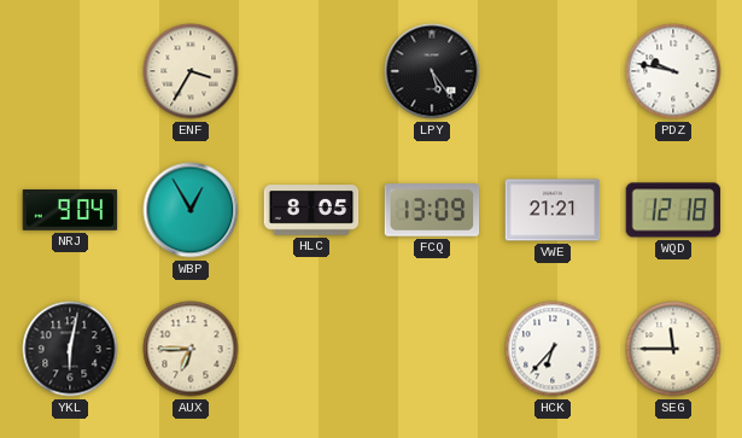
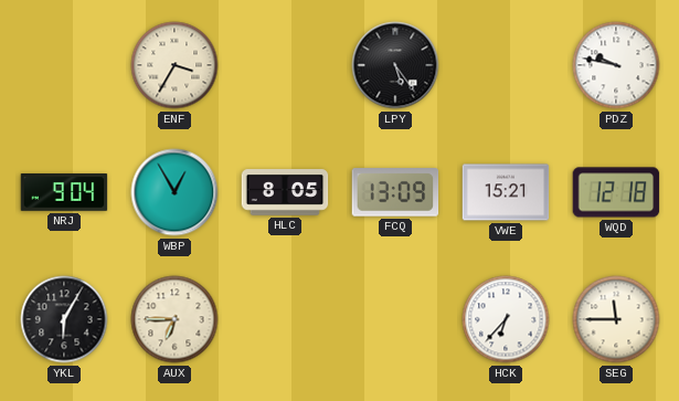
VWE: 21:21 -> 15:21 (506, 192)
YKL: 6:02 -> 6:05 (64, 319)
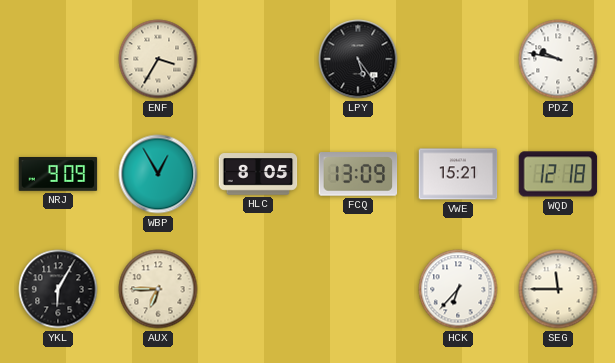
NRJ: 9:04 -> 9:09 (58, 175)
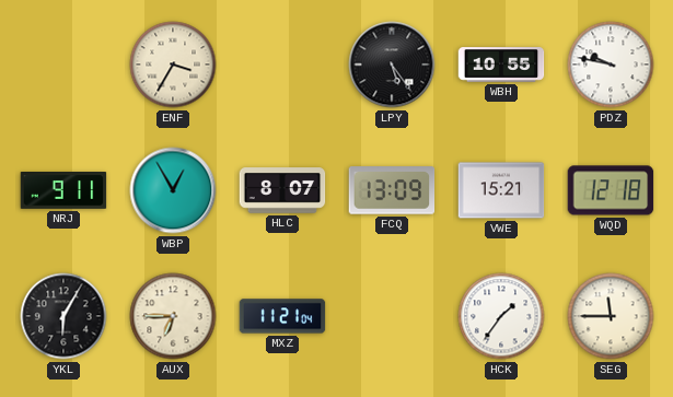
WBH: none -> 10:55 (501, 65)
NRJ: 9:09 -> 9:11 (63, 191)
HLC: 8:05 -> 8:07 (282, 190)
MXZ: none -> 11:21 (282, 316)
HCK: 6:37 -> 1:36 (501, 316)
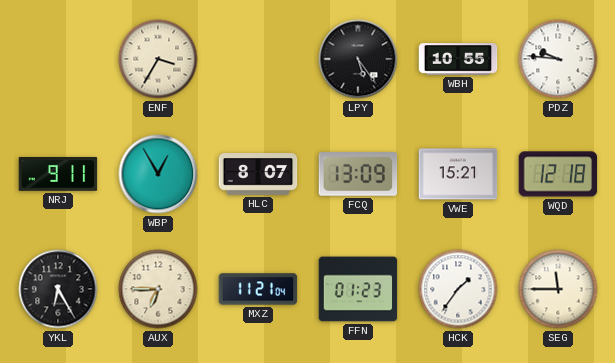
PDZ: 9:47 -> 9:46 (558, 59)
YKL: 6:05 -> 6:25 (58, 289)
FFN: none -> 01:23 (358, 289)
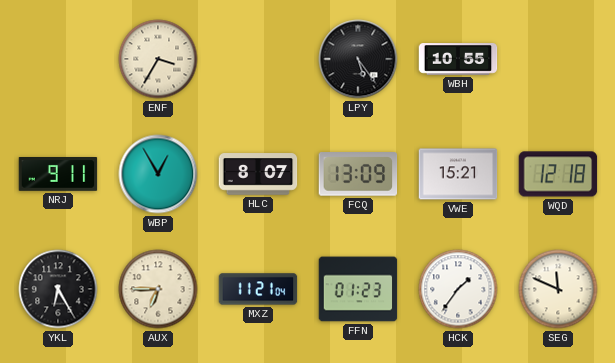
PDZ: 9:46 -> none (558, 59)
SEG: 11:45 -> 11:49 (558, 289)
